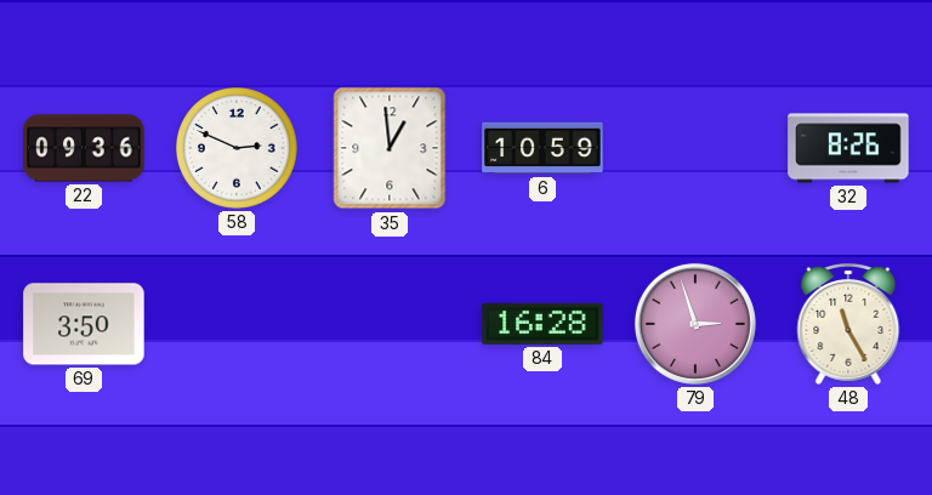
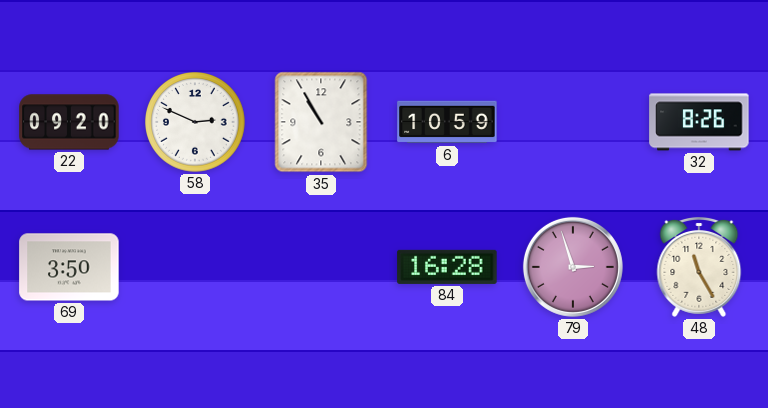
22: 09:36 -> 09:20 (69, 122)
35: 12:59 -> 10:55 (321, 122)
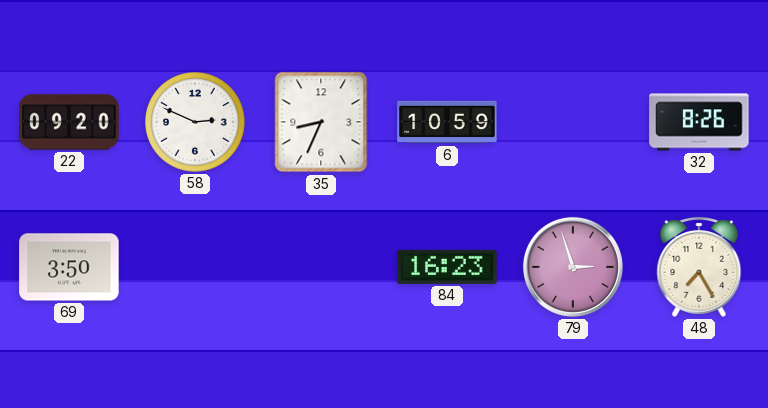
35: 10:55 -> 8:34 (321, 122)
84: 16:28 -> 16:23 (447, 267)
48: 11:25 -> 7:25 (699, 267)
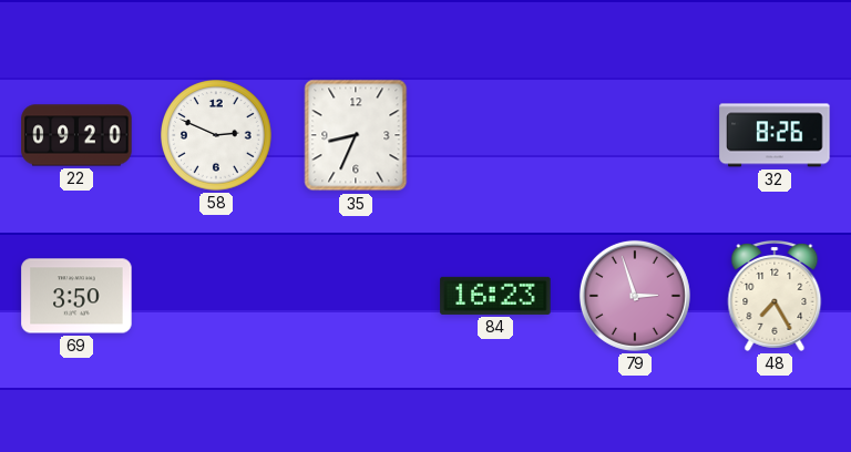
6: 10:59 -> none (447, 122)
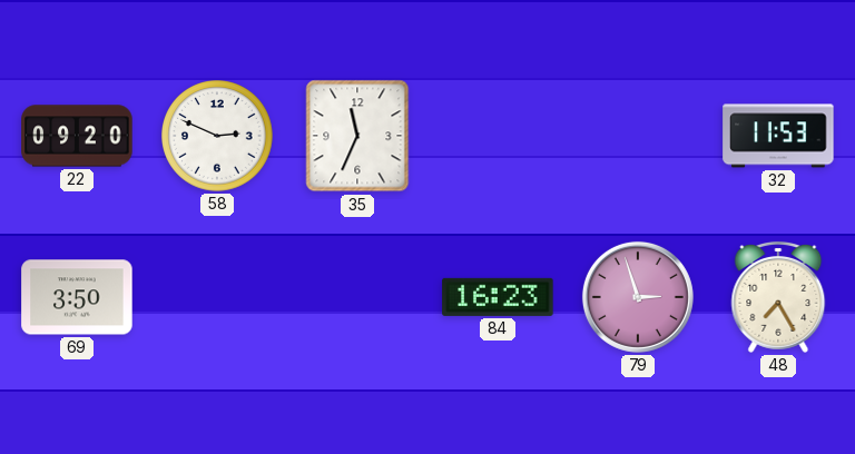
35: 8:34 -> 11:34 (357, 136)
32: 8:26 -> 11:53 (778, 136)
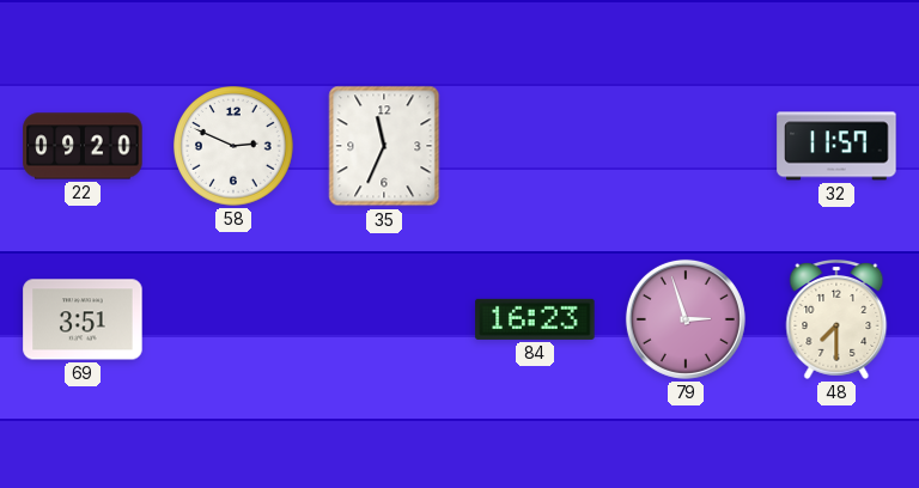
32: 11:53 -> 11:57 (836, 146)
69: 3:50 -> 3:51 (83, 319)
48: 7:25 -> 7:30 (836, 319)
